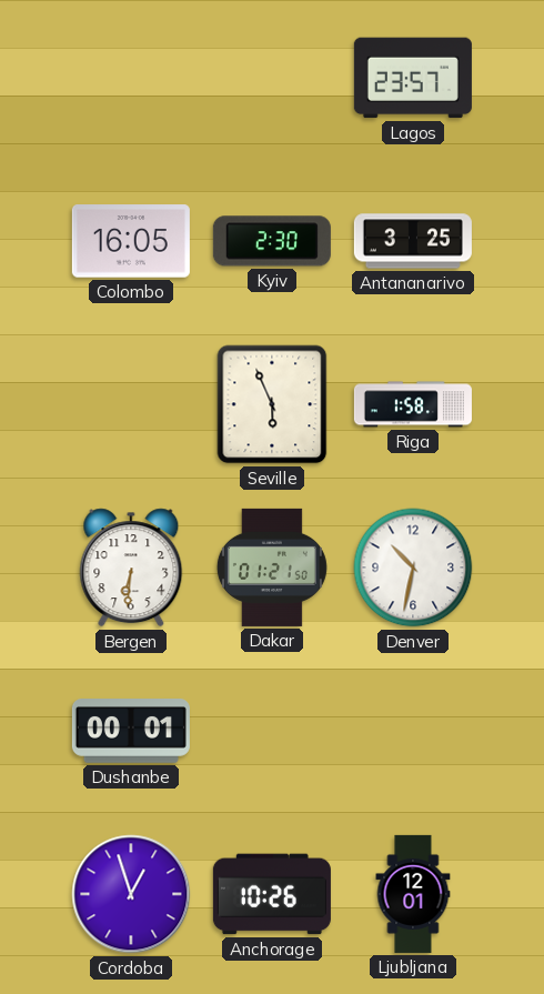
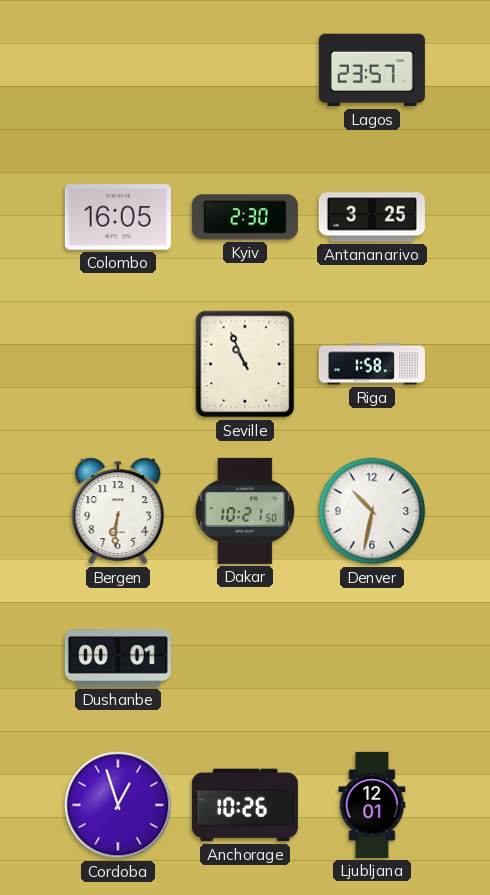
Seville: 5:56 -> 10:56 (245, 364)
Dakar: 01:21 -> 10:21 (245, 511)
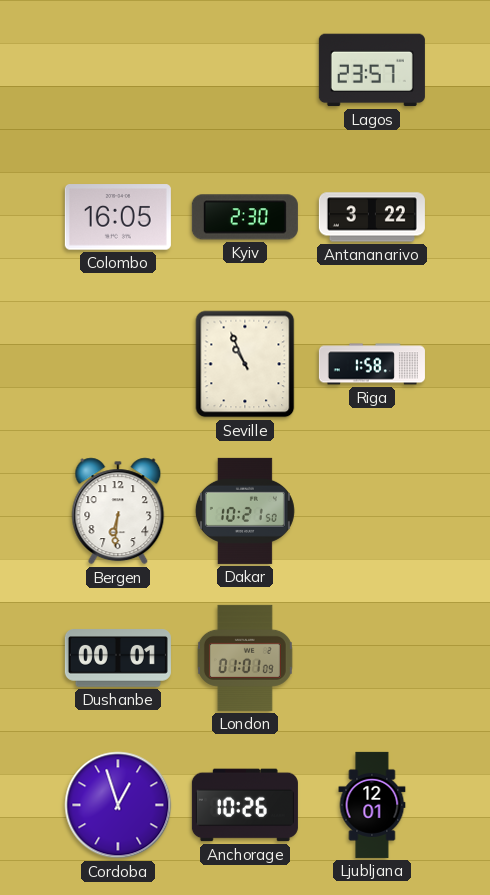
Antananarivo: 3:25 -> 3:22 (372, 217)
Denver: 10:32 -> none (372, 511)
London: none -> 01:01 (245, 658)
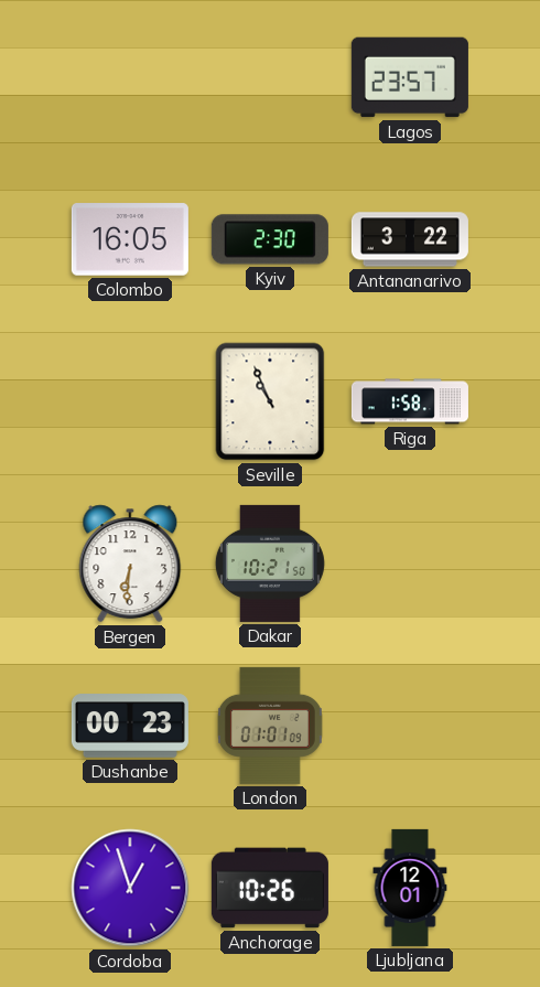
Dushanbe: 00:01 -> 00:23 (130, 726)
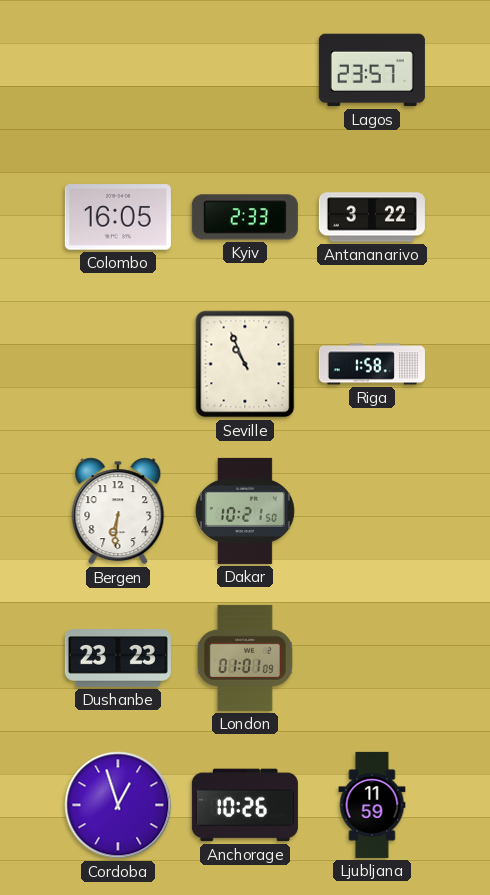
Kyiv: 2:30 -> 2:33 (245, 217)
Dushanbe: 00:23 -> 23:23 (118, 658)
Ljubljana: 12:01 -> 11:59 (372, 805)
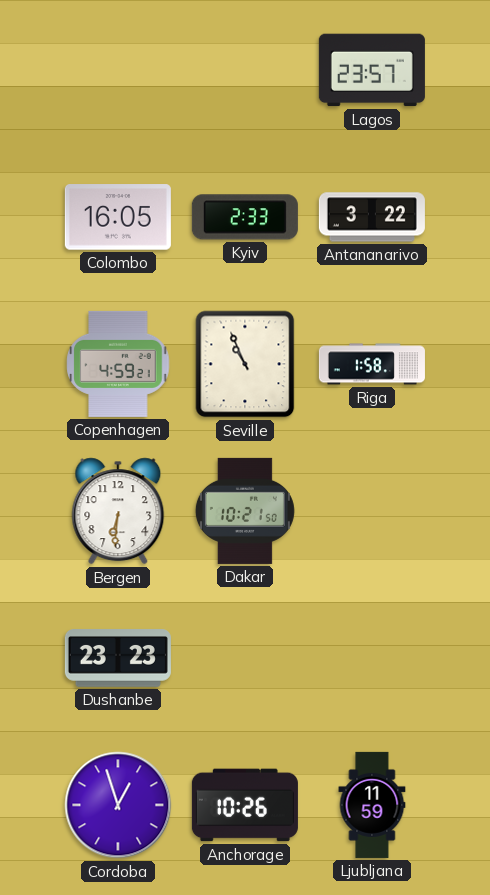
Copenhagen: none -> 4:59 (118, 364)
London: 01:01 -> none (245, 658)
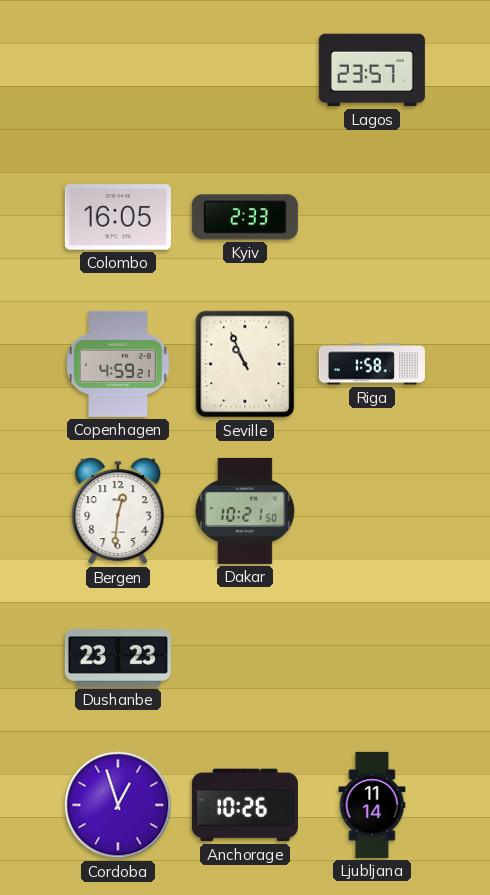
Antananarivo: 3:22 -> none (372, 217)
Bergen: 6:31 -> 12:31 (118, 511)
Ljubljana: 11:59 -> 11:14 (372, 805)
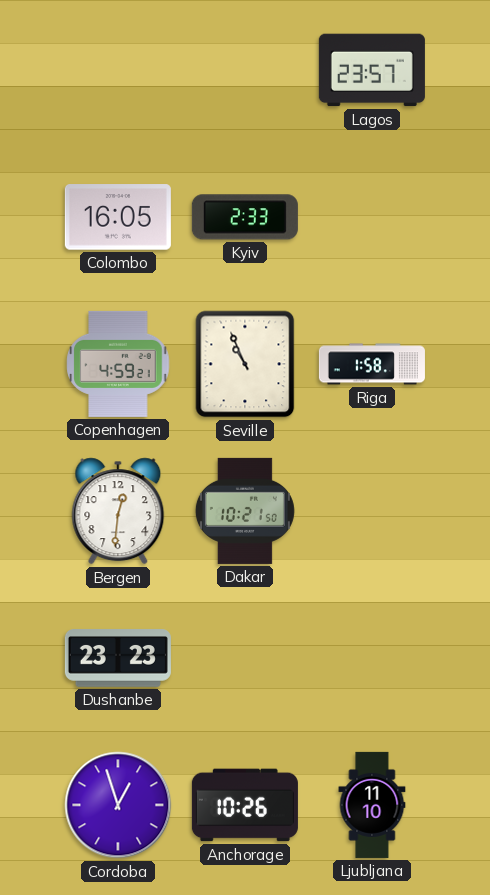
Ljubljana: 11:14 -> 11:10 (372, 805)
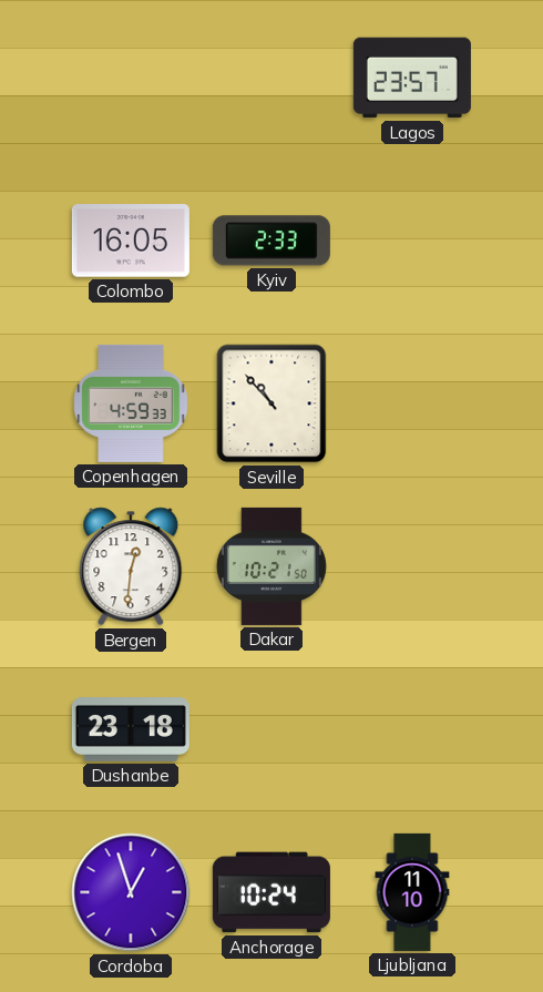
Copenhagen: 4:59:21 -> 4:59:33 (131, 403)
Seville: 10:56 -> 10:53 (271, 403)
Riga: 1:58 -> none (372, 364)
Dushanbe: 23:23 -> 23:18 (131, 729)
Anchorage: 10:26 -> 10:24 (271, 892)
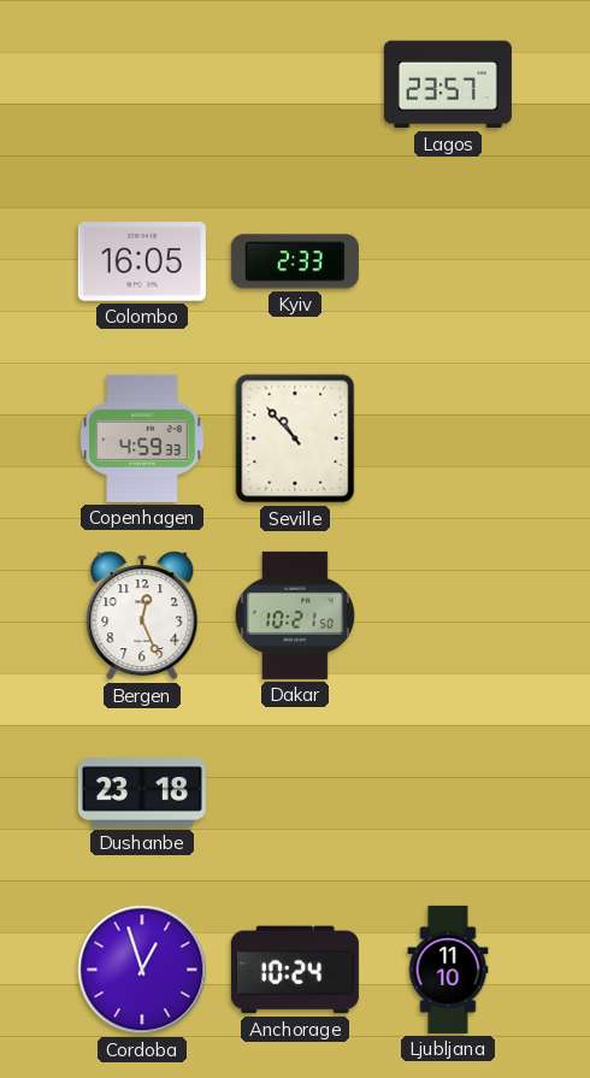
Bergen: 12:31 -> 12:26 (142, 615)
